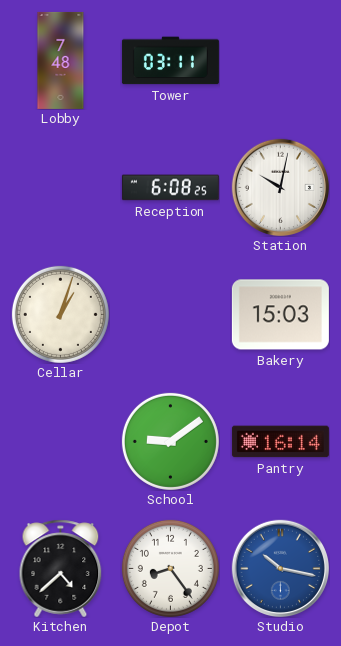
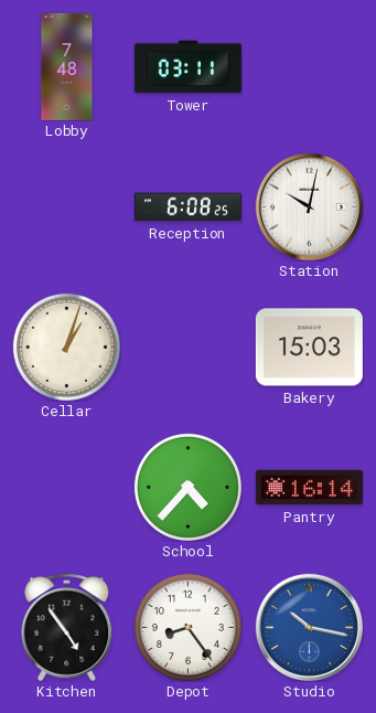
School: 9:09 -> 4:37 (187, 487)
Kitchen: 4:38 -> 4:54 (67, 627)
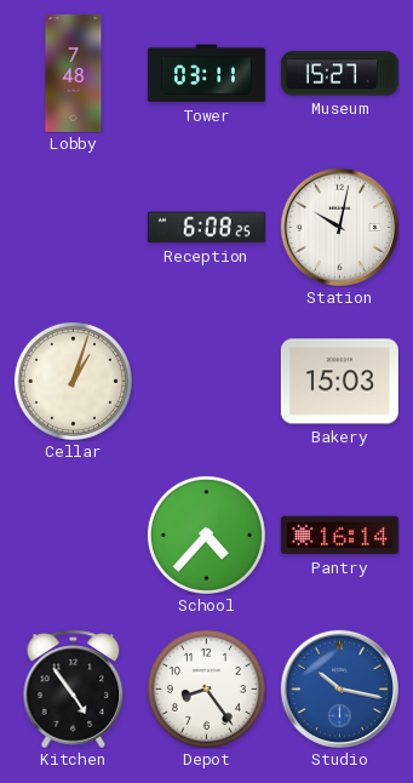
Museum: none -> 15:27 (339, 74)
